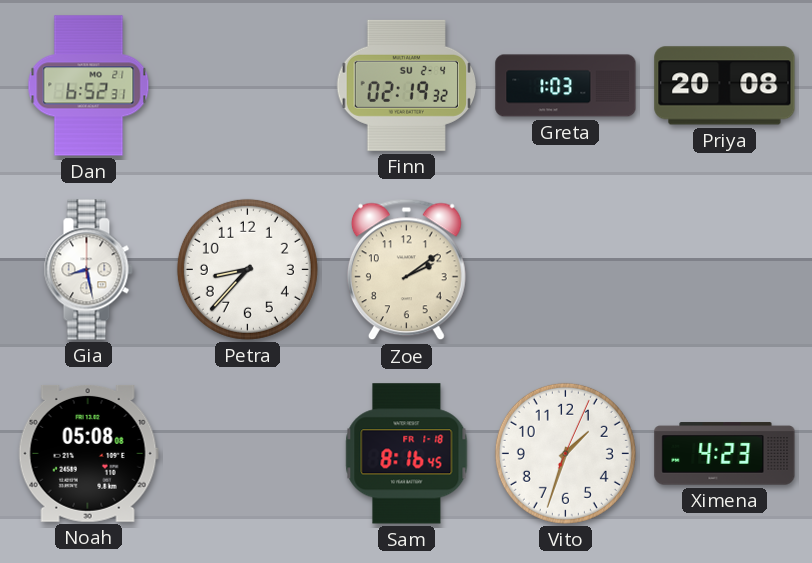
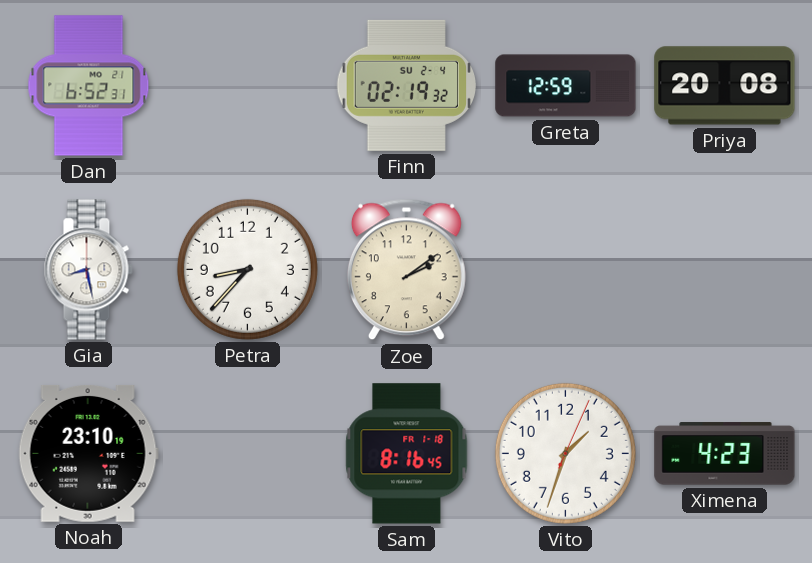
Greta: 1:03 -> 12:59 (566, 86)
Noah: 05:08 -> 23:10 (88, 453)
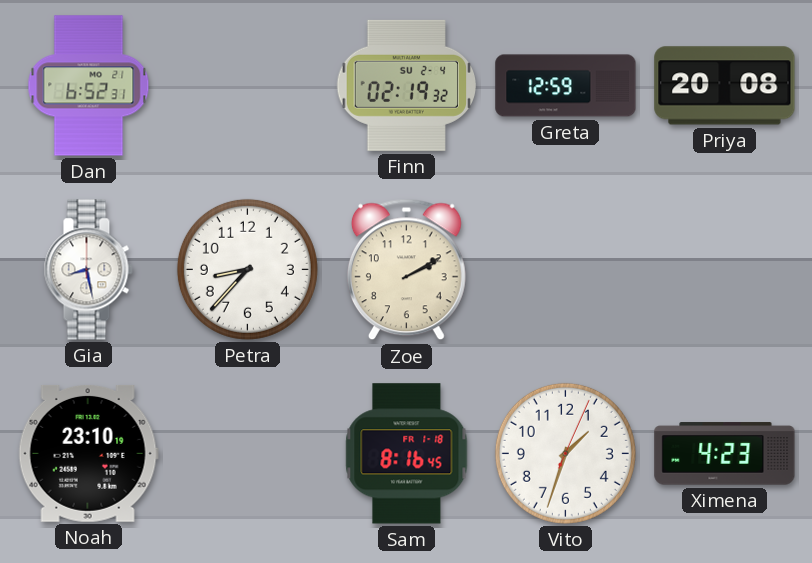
Zoe: 2:09 -> 2:10 (406, 270)
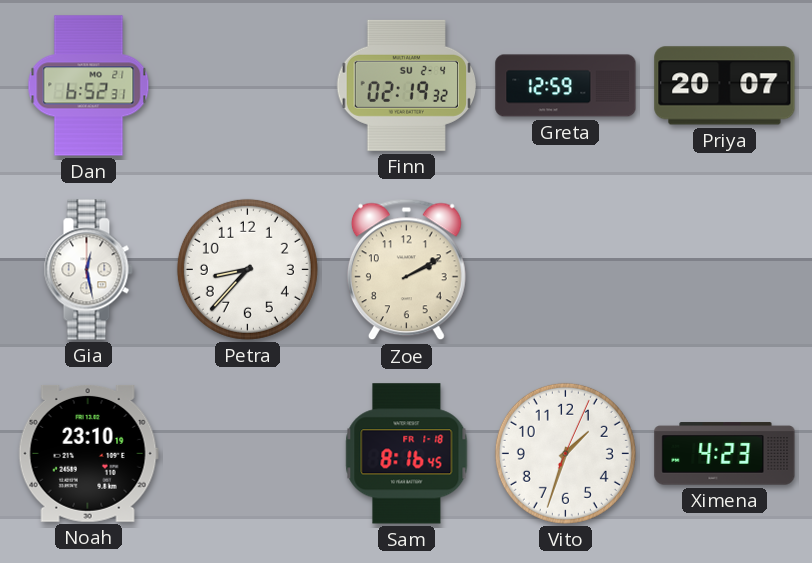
Priya: 20:08 -> 20:07 (725, 86)
Gia: 8:28 -> 12:28 (88, 270)
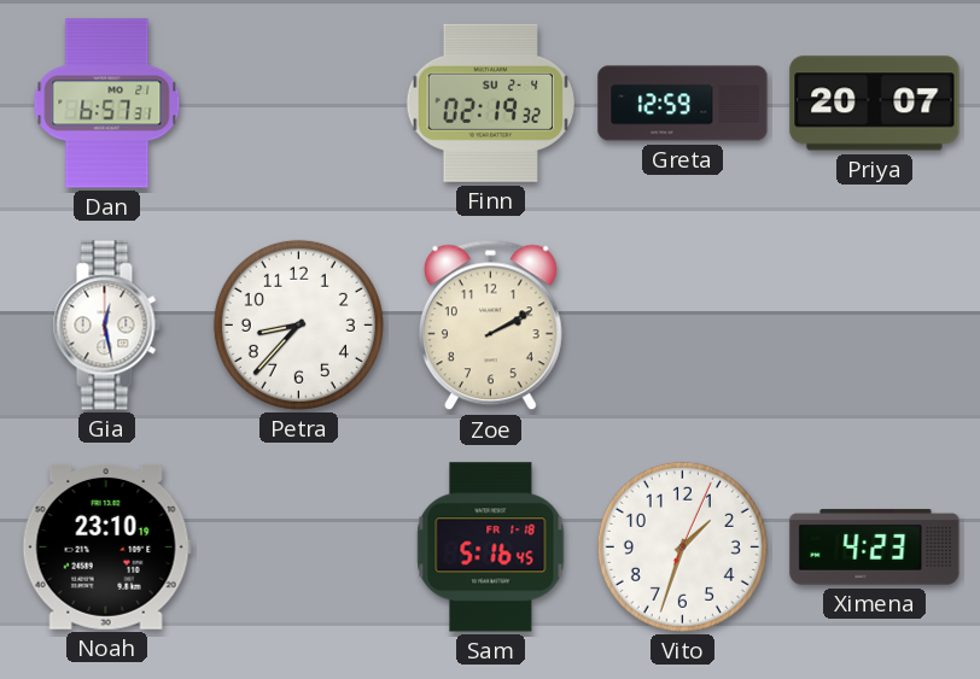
Dan: 6:52 -> 6:57 (107, 104)
Sam: 8:16 -> 5:16 (491, 548)
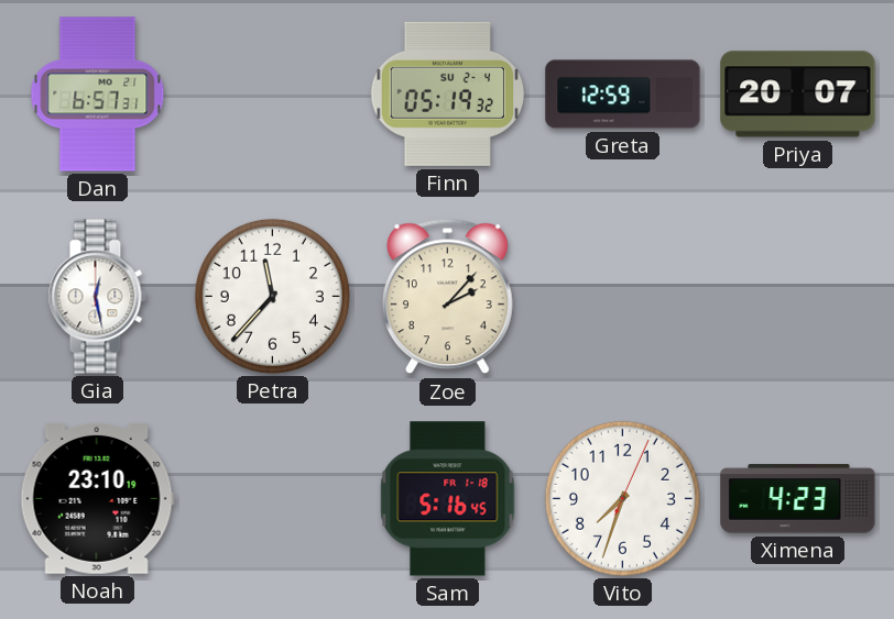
Finn: 02:19 -> 05:19 (448, 93)
Petra: 8:37 -> 11:37 (272, 296)
Zoe: 2:10 -> 2:07 (447, 297)
Vito: 1:33 -> 7:33 (622, 498)
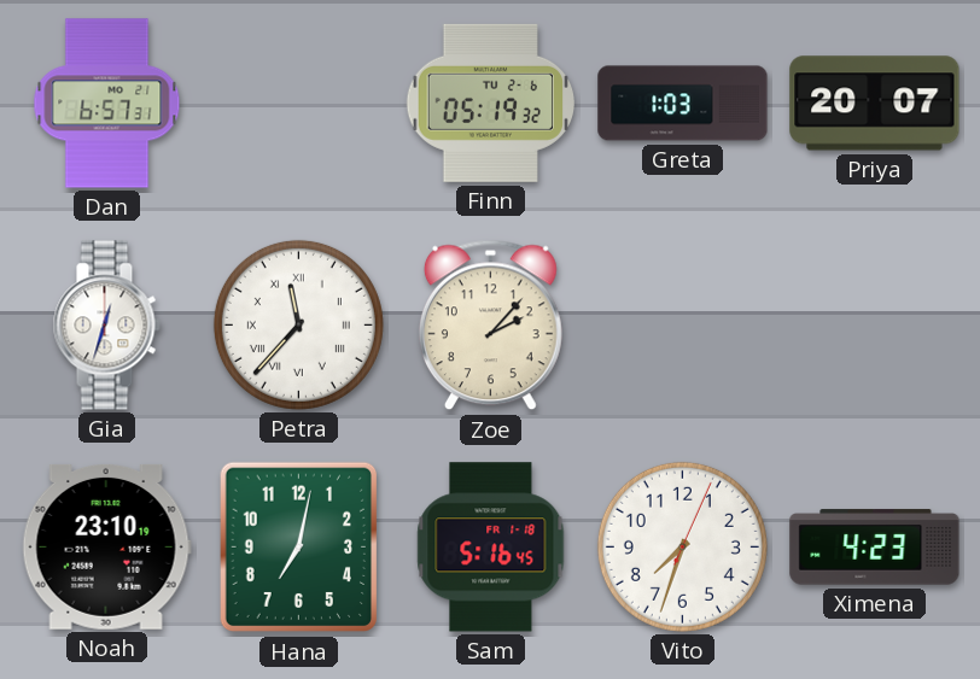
Finn date: SU 2-4 -> TU 2-6 (491, 103)
Greta: 12:59 -> 1:03 (683, 104)
Gia: 12:28 -> 12:33 (106, 326)
Petra numerals: Arabic -> Roman (298, 324)
Hana: none -> 7:02 (298, 548)
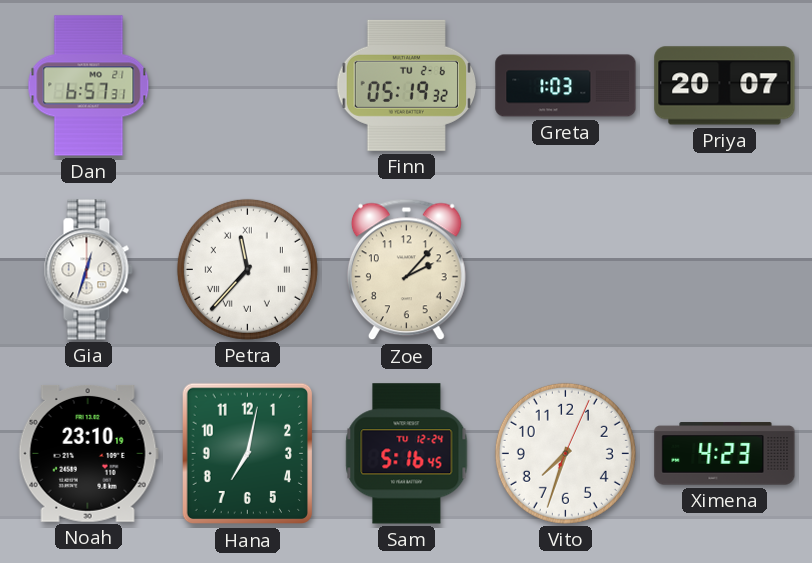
Sam date: FR 1-18 -> TU 12-24 (407, 454)
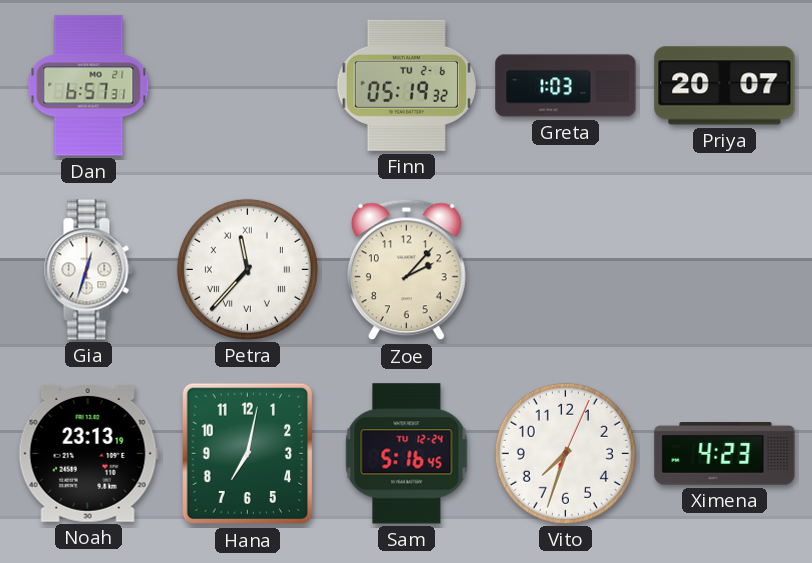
Noah: 23:10 -> 23:13 (88, 453)
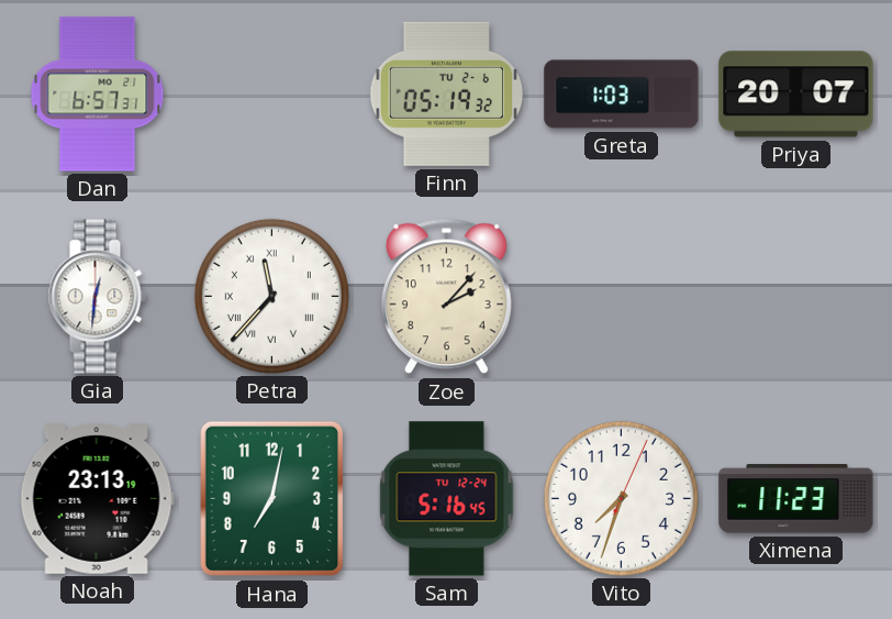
Gia: 12:33 -> 12:31 (97, 297)
Ximena: 4:23 -> 11:23 (796, 499)
